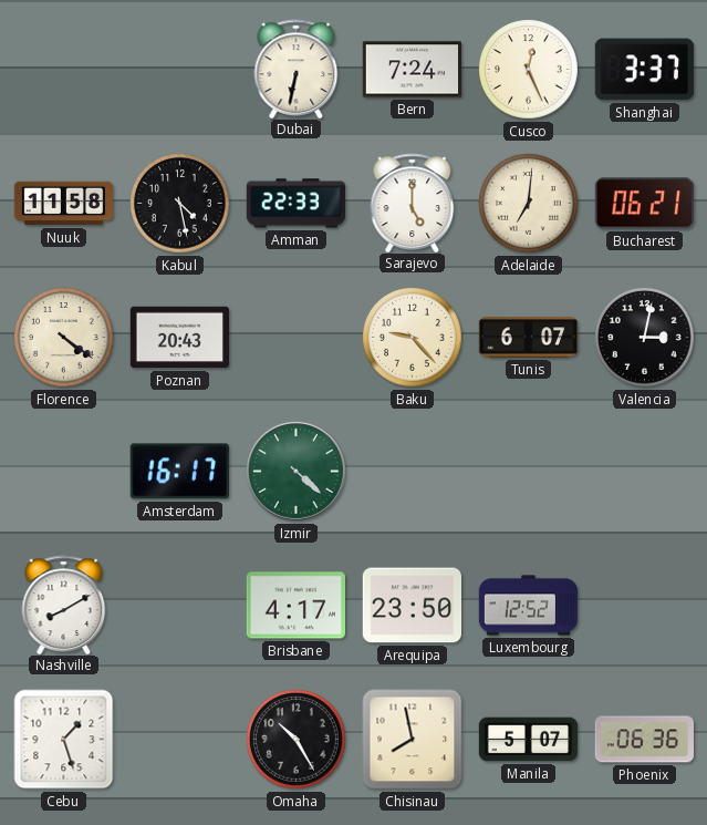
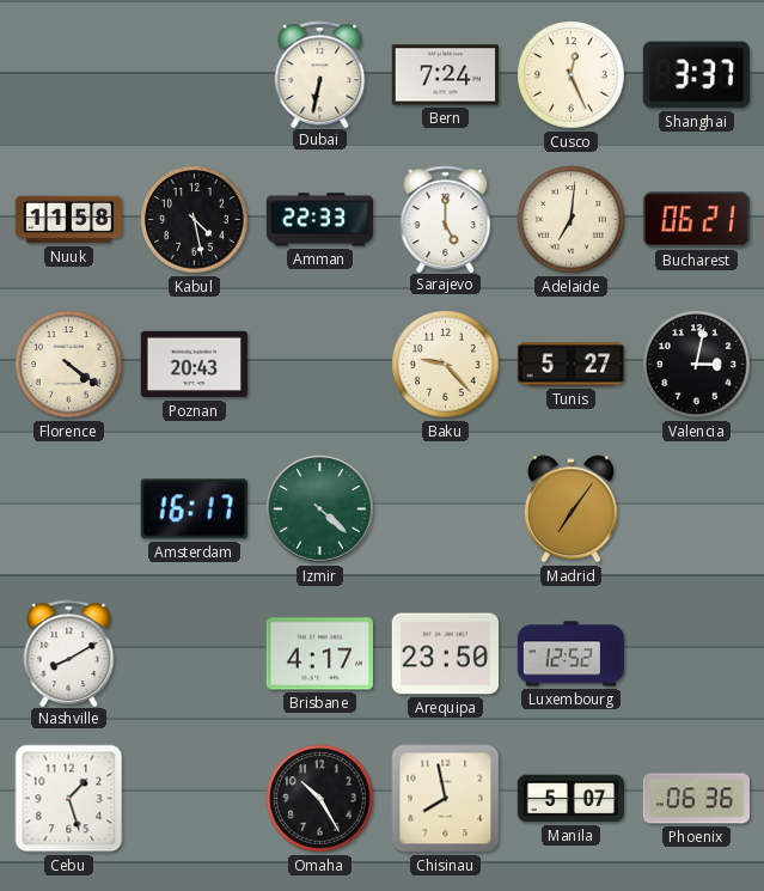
Tunis: 6:07 -> 5:27 (572, 365)
Madrid: none -> 7:06 (570, 509)
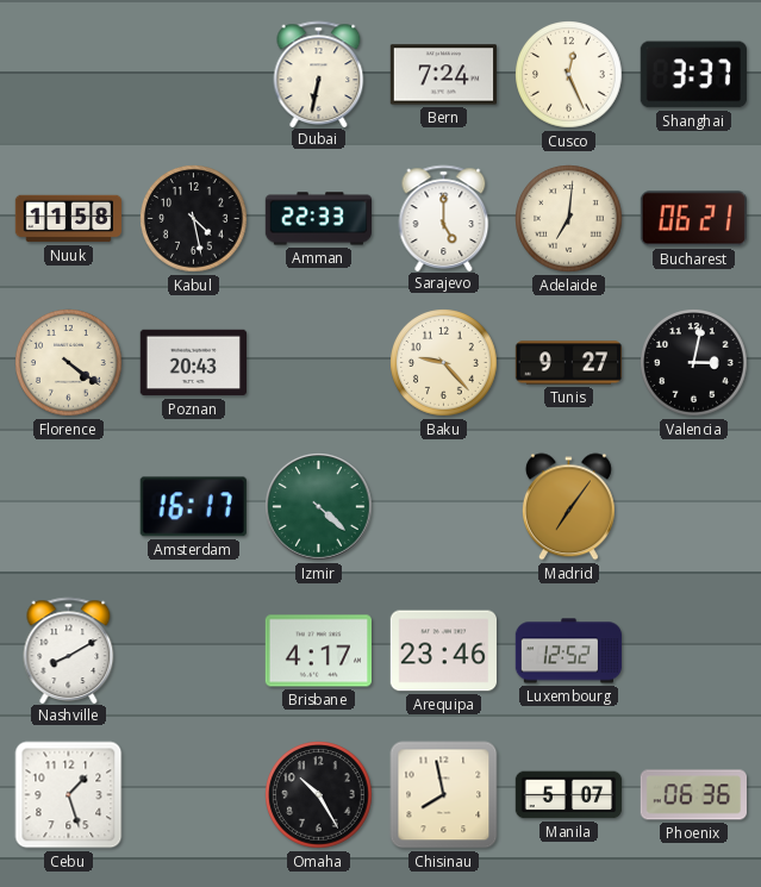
Tunis: 5:27 -> 9:27 (569, 363)
Arequipa: 23:50 -> 23:46 (443, 651)
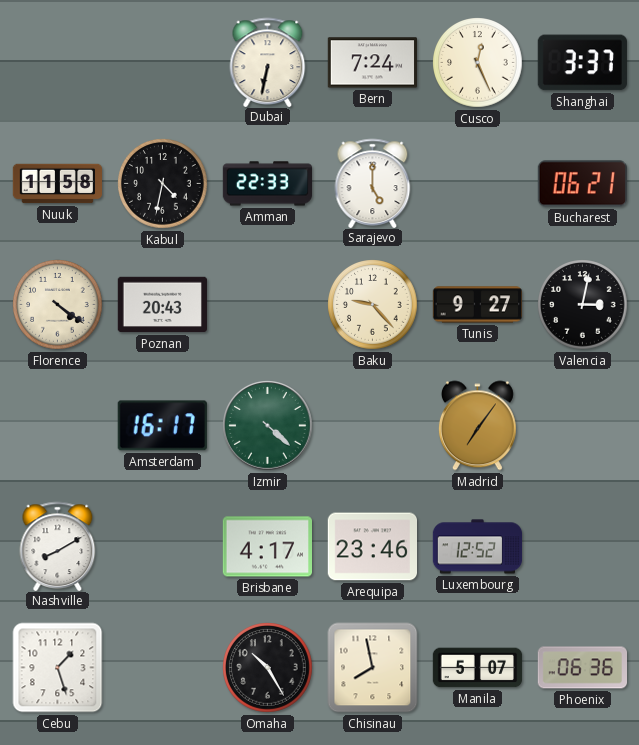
Kabul: 4:28 -> 4:32 (163, 184)
Adelaide: 7:01 -> none (569, 219)
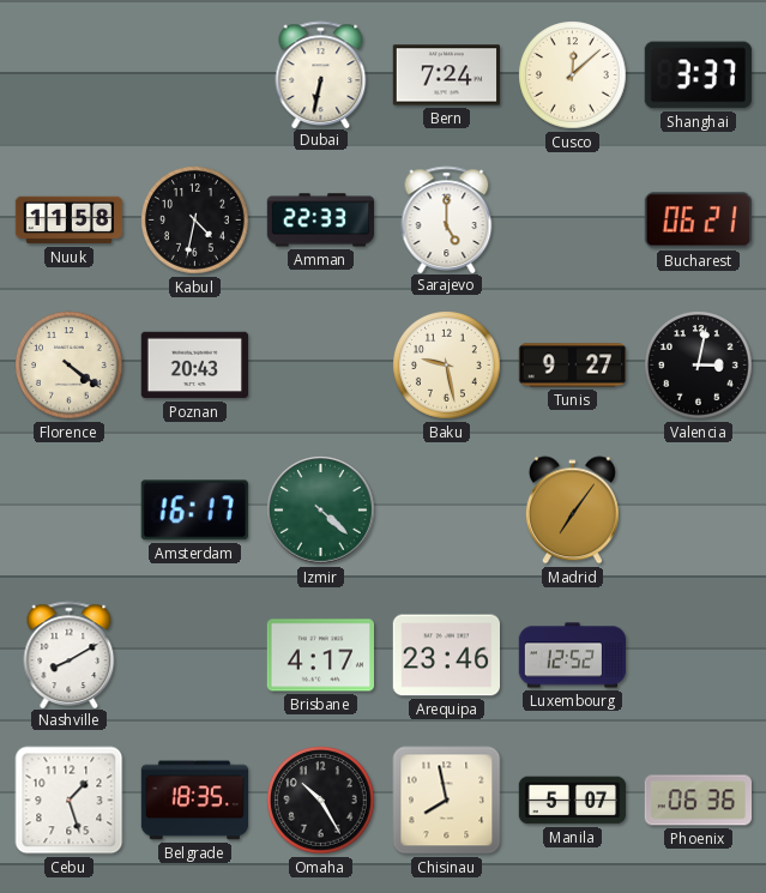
Cusco: 12:26 -> 12:08 (573, 76)
Baku: 9:23 -> 9:28 (447, 366)
Belgrade: none -> 18:35 (194, 801)
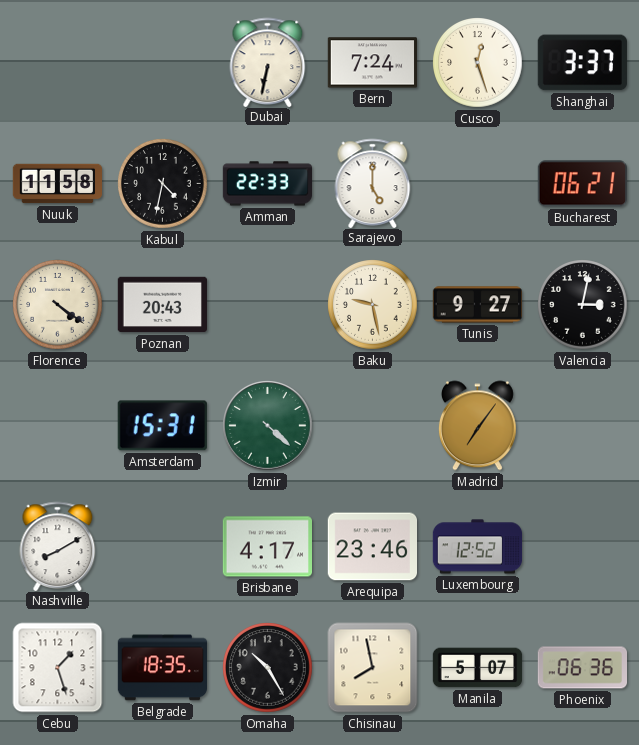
Cusco: 12:08 -> 12:27 (478, 63)
Amsterdam: 16:17 -> 15:31 (162, 426)
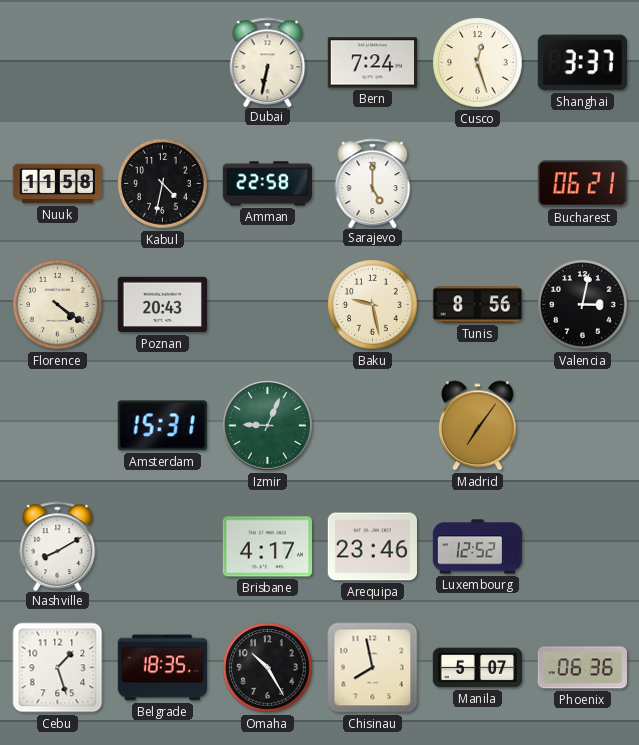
Amman: 22:33 -> 22:58 (267, 184)
Tunis: 9:27 -> 8:56 (478, 305)
Izmir: 4:22 -> 9:04 (268, 426)
